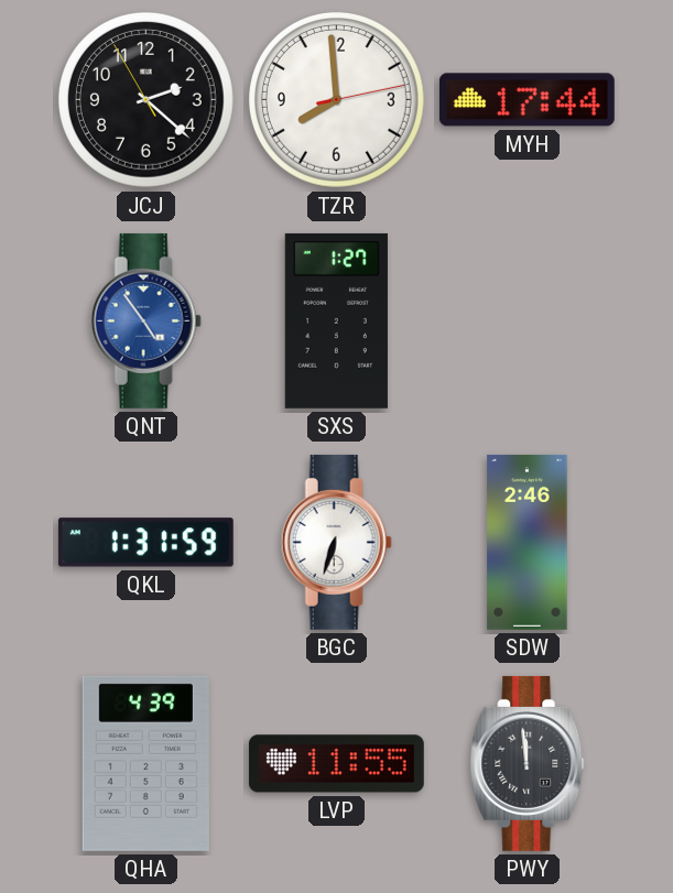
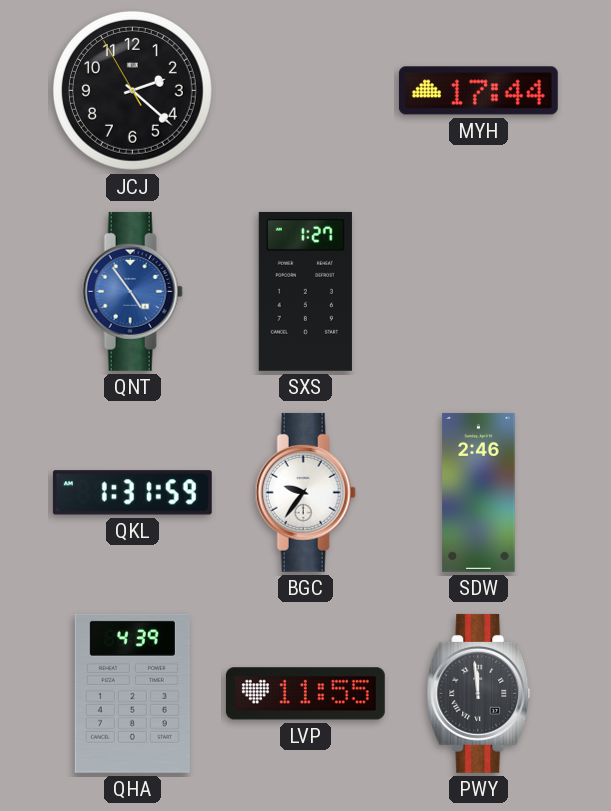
TZR: 7:59 -> none (336, 99)
BGC: 6:33 -> 9:36 (305, 492)
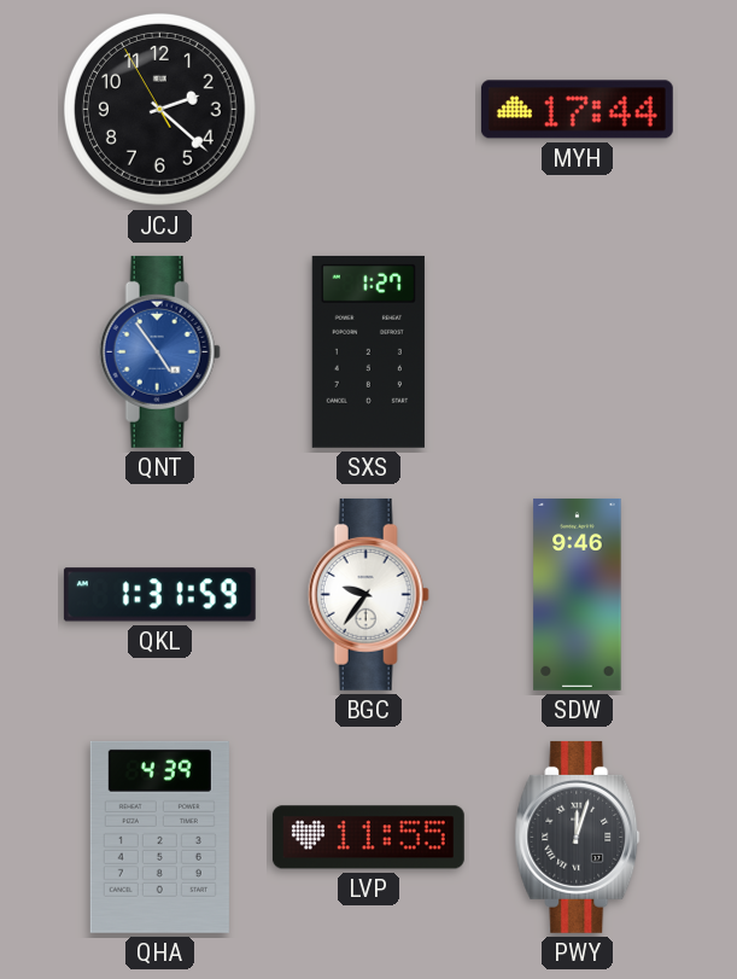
SDW: 2:46 -> 9:46 (578, 594)
PWY: 11:59 -> 12:03 (578, 837)
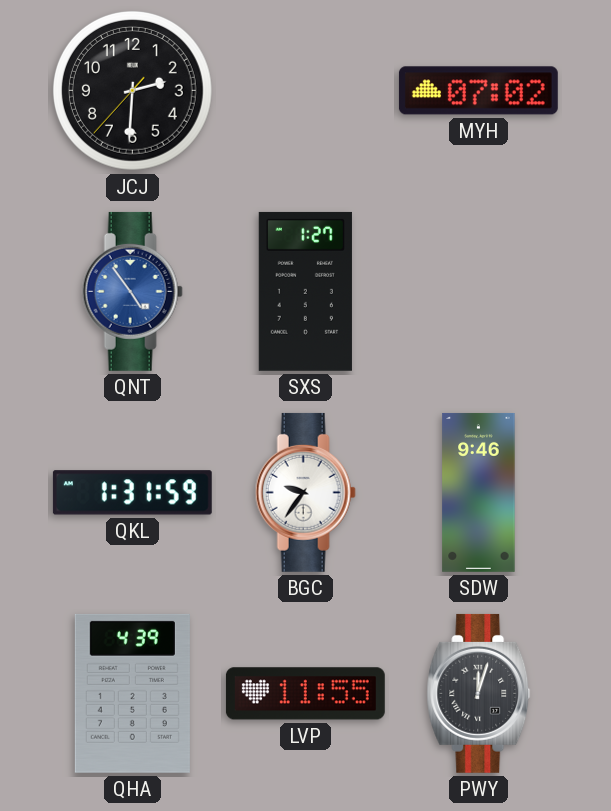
JCJ: 2:21 -> 2:30 (132, 90)
MYH: 17:44 -> 07:02 (478, 91)
